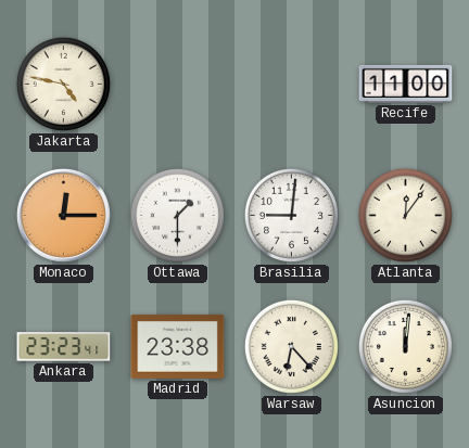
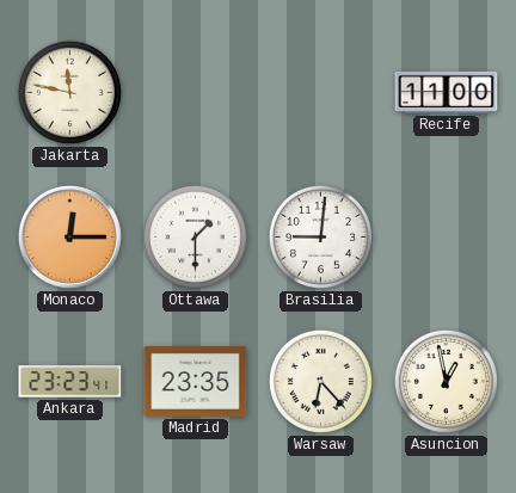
Jakarta: 4:47 -> 11:47 (69, 92)
Atlanta: 12:06 -> none (405, 215)
Madrid: 23:38 -> 23:35 (196, 382)
Asuncion: 12:01 -> 12:58 (446, 381)
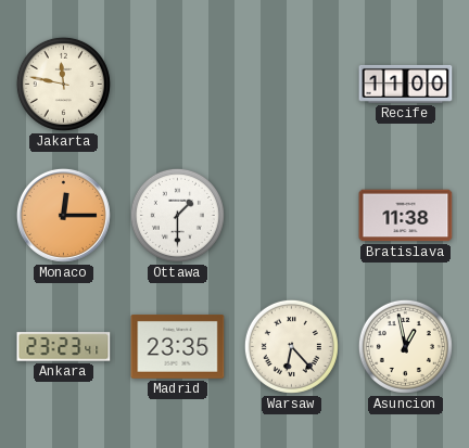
Brasilia: 9:01 -> none (320, 236)
Bratislava: none -> 11:38 (406, 216)
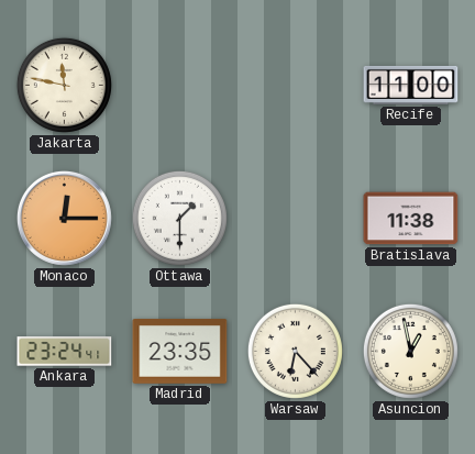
Ankara: 23:23 -> 23:24 (65, 352)
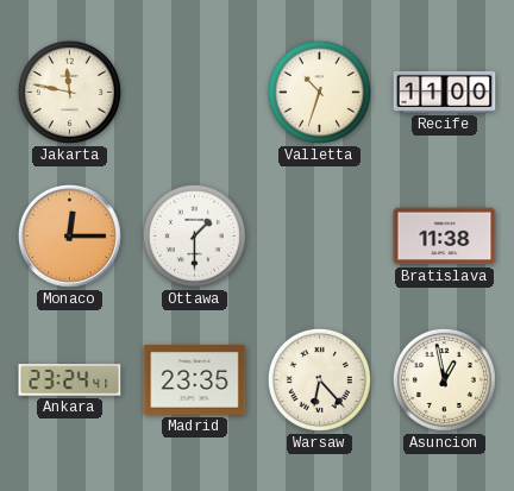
Valletta: none -> 10:33 (319, 92)
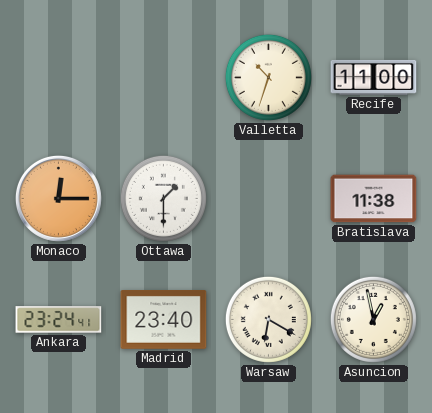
Jakarta: 11:47 -> none (69, 92)
Madrid: 23:35 -> 23:40 (164, 320)
Warsaw: 6:23 -> 6:20 (268, 319)
